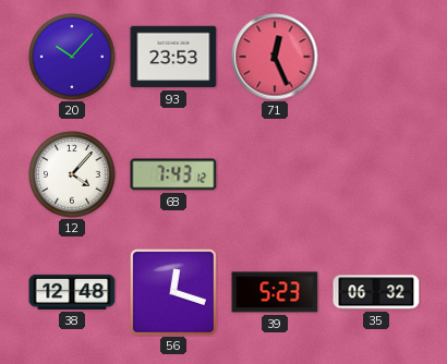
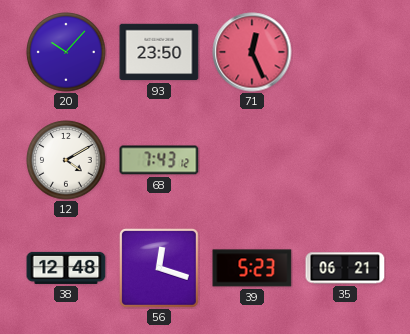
93: 23:53 -> 23:50 (159, 52)
12: 4:07 -> 4:10 (66, 160)
35: 06:32 -> 06:21 (345, 268)
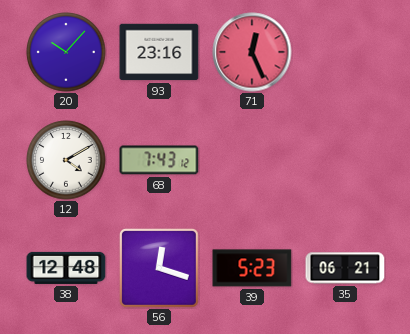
93: 23:50 -> 23:16 (159, 52)
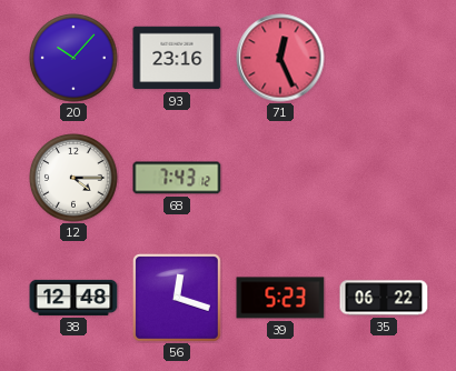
12: 4:10 -> 4:15 (73, 178)
35: 06:21 -> 06:22 (384, 298)
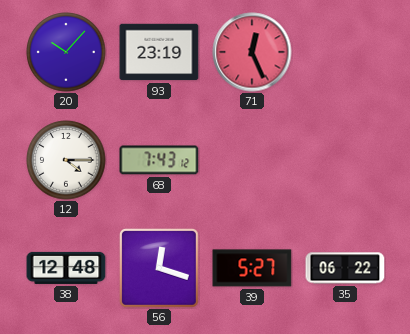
93: 23:16 -> 23:19 (159, 52)
39: 5:23 -> 5:27 (252, 268)
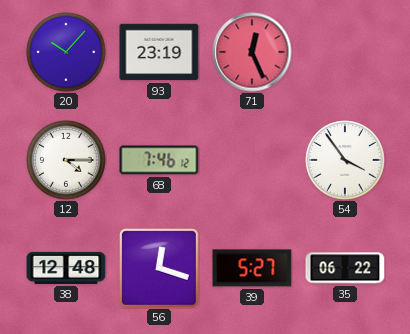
68: 7:43 -> 7:46 (159, 160)
54: none -> 3:54 (345, 160)
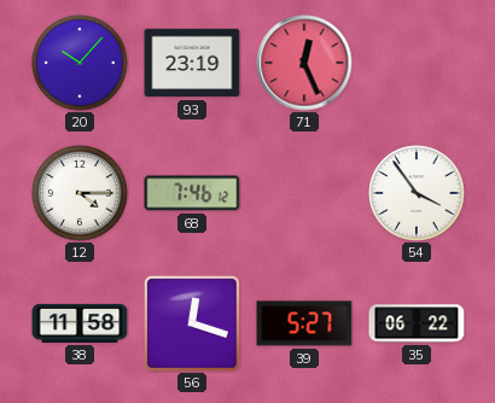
38: 12:48 -> 11:58 (80, 323)
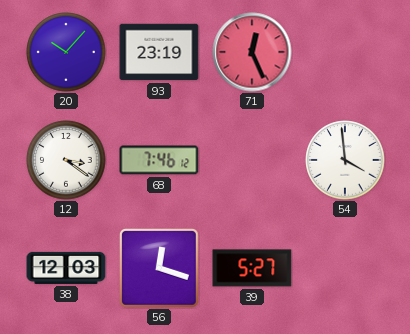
12: 4:15 -> 3:21 (66, 160)
54: 3:54 -> 3:59 (345, 160)
38: 11:58 -> 12:03 (66, 268)
35: 06:22 -> none (417, 323)
